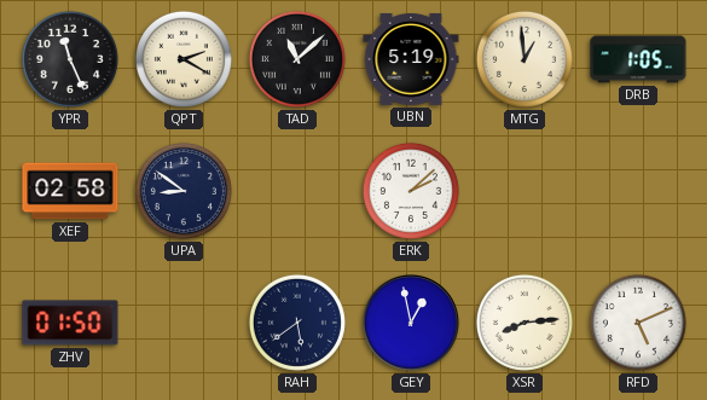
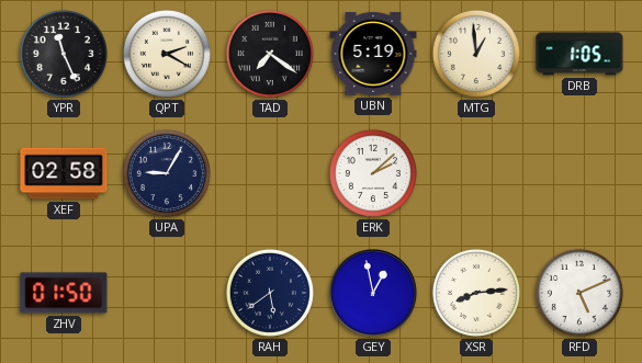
TAD: 11:08 -> 7:21 (270, 54)
UPA: 8:51 -> 9:05 (167, 173)
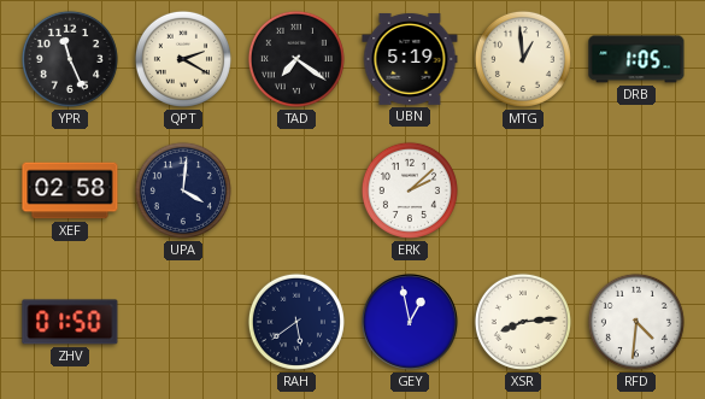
UPA: 9:05 -> 4:01 (183, 190)
RFD: 5:11 -> 4:31 (636, 322)
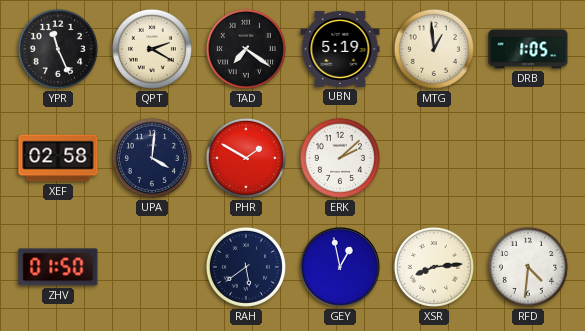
PHR: none -> 1:50 (246, 158)
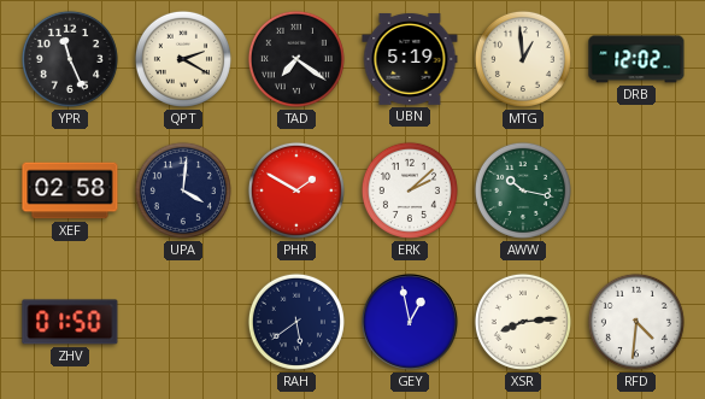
DRB: 1:05 -> 12:02 (636, 59)
AWW: none -> 10:17 (523, 190)
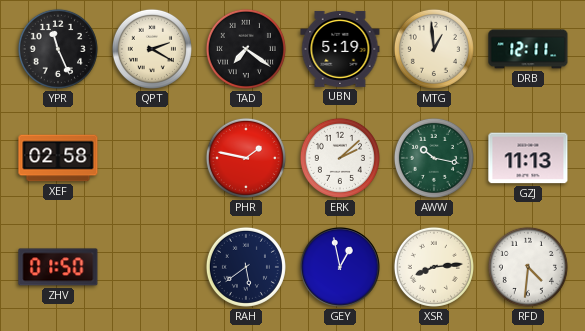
DRB: 12:02 -> 12:11 (528, 49)
UPA: 4:01 -> none (183, 190)
PHR: 1:50 -> 1:47 (246, 158)
GZJ: none -> 11:13 (528, 158)
